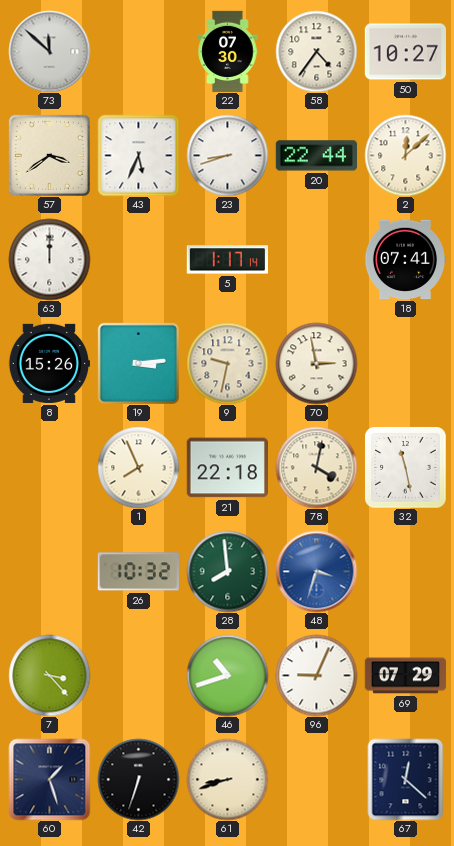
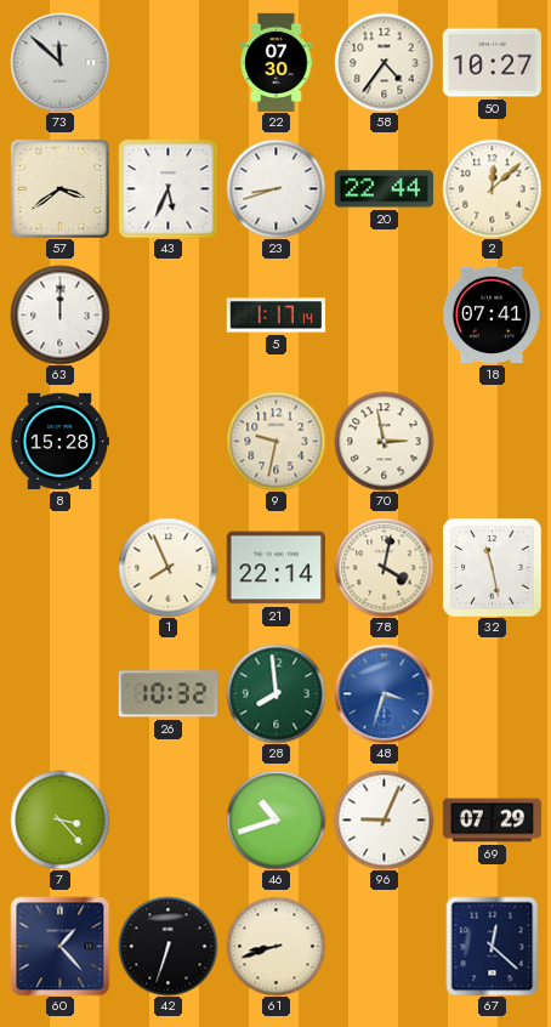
8: 15:26 -> 15:28 (59, 441)
19: 3:14 -> none (138, 363)
21: 22:18 -> 22:14 (275, 568)
60: 1:27 -> 1:23 (59, 946)
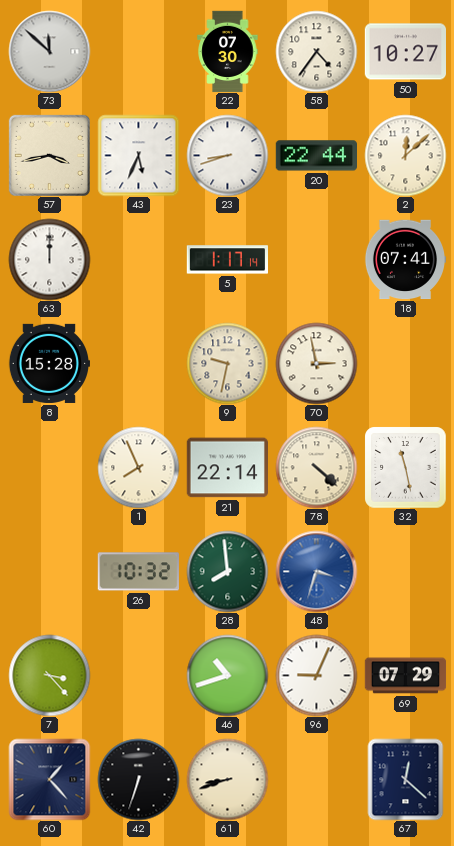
57: 3:39 -> 3:43 (49, 155)
78: 4:02 -> 4:22 (316, 467)
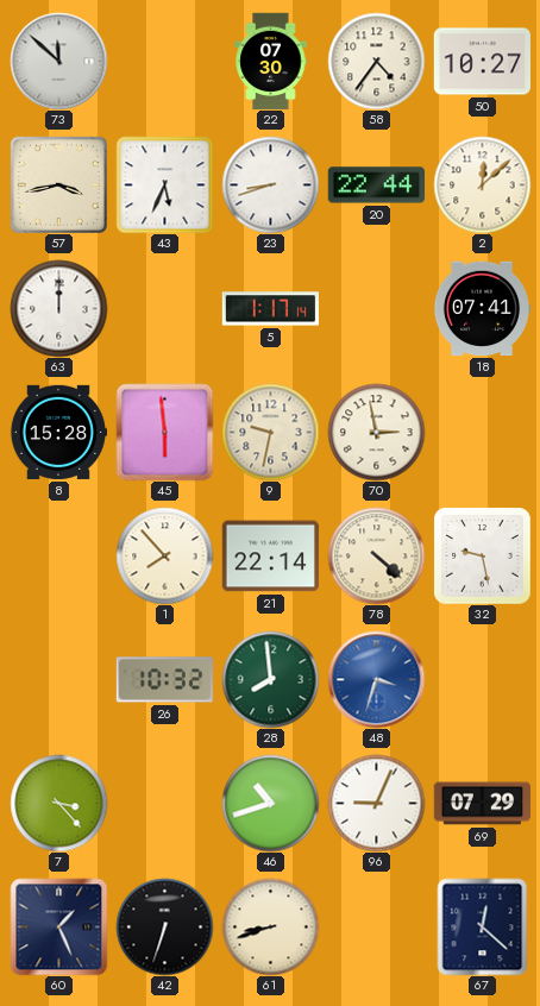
45: none -> 5:59 (164, 432)
1: 7:56 -> 7:53 (164, 555)
32: 11:28 -> 9:28 (482, 555)
60: 1:23 -> 1:26 (58, 926)
